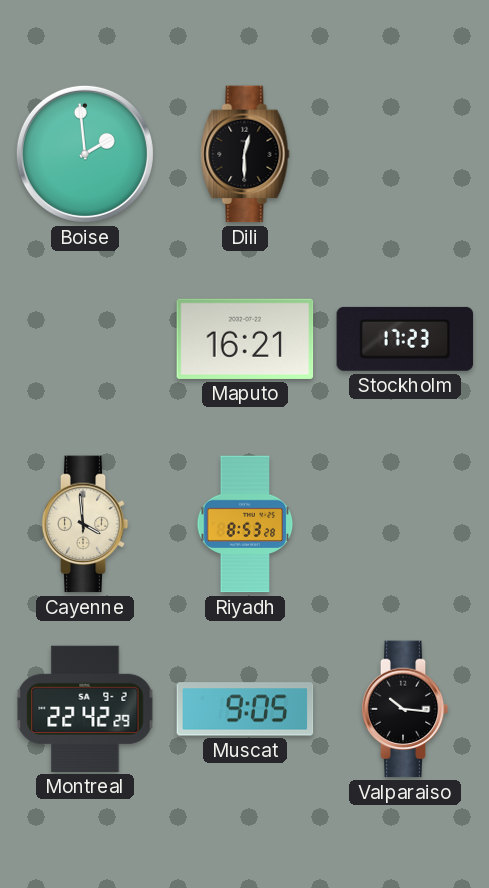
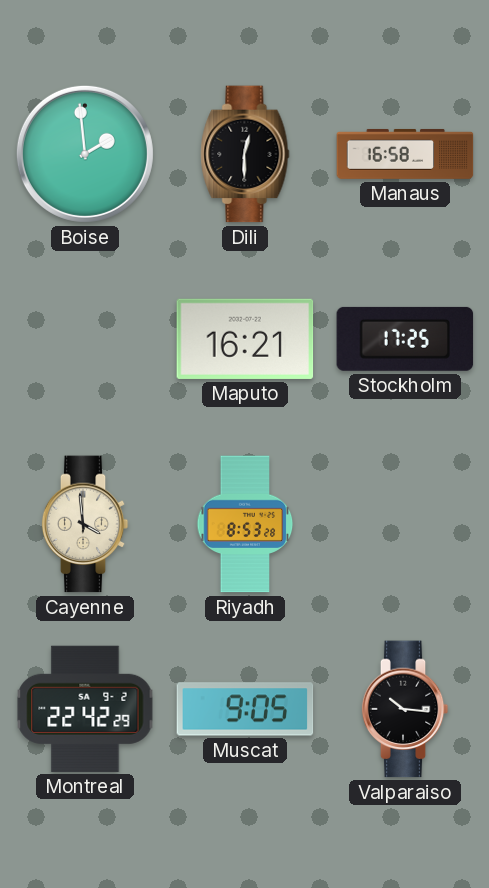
Manaus: none -> 16:58 (405, 154)
Stockholm: 17:23 -> 17:25 (405, 339)
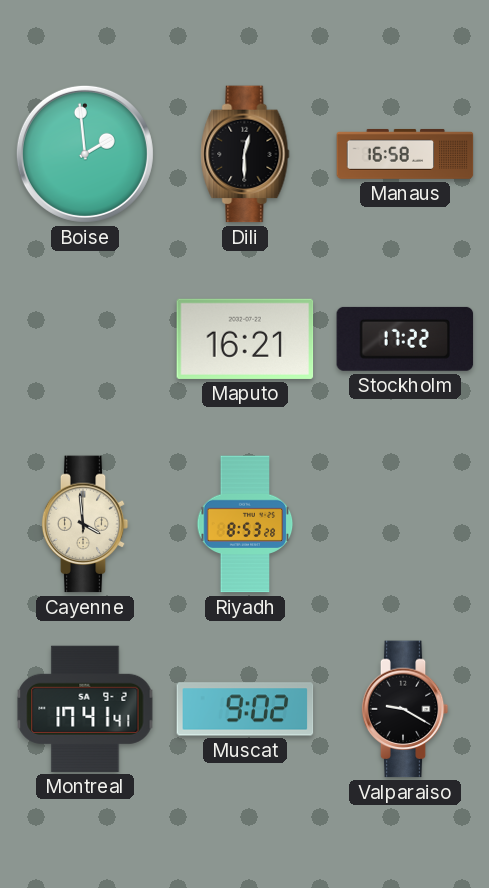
Stockholm: 17:25 -> 17:22 (405, 339)
Montreal: 22:42 -> 17:41 (85, 709)
Muscat: 9:05 -> 9:02 (245, 709)
Valparaiso: 10:16 -> 9:20 (405, 709)
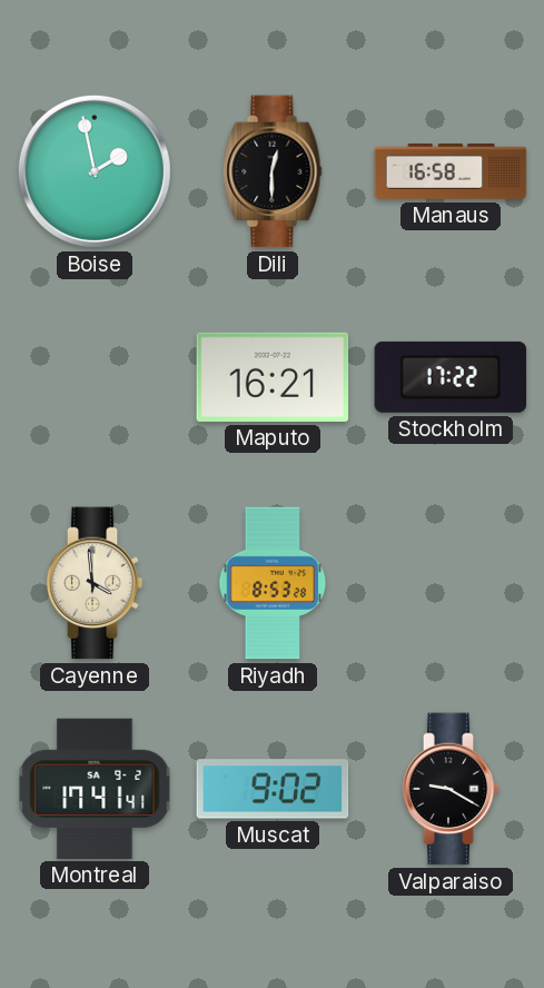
Boise: 1:59 -> 1:58 (95, 171)
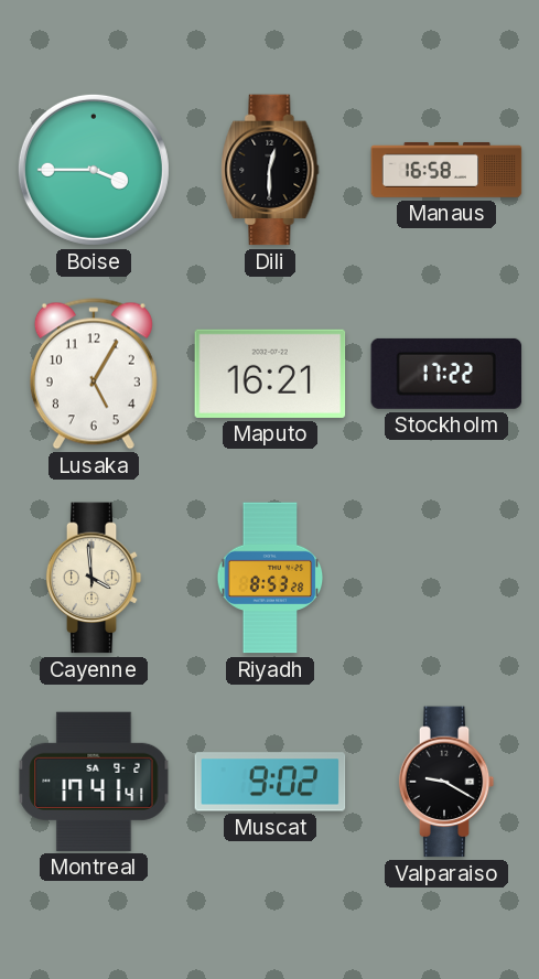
Boise: 1:58 -> 3:45 (94, 170)
Lusaka: none -> 5:05 (94, 374)
